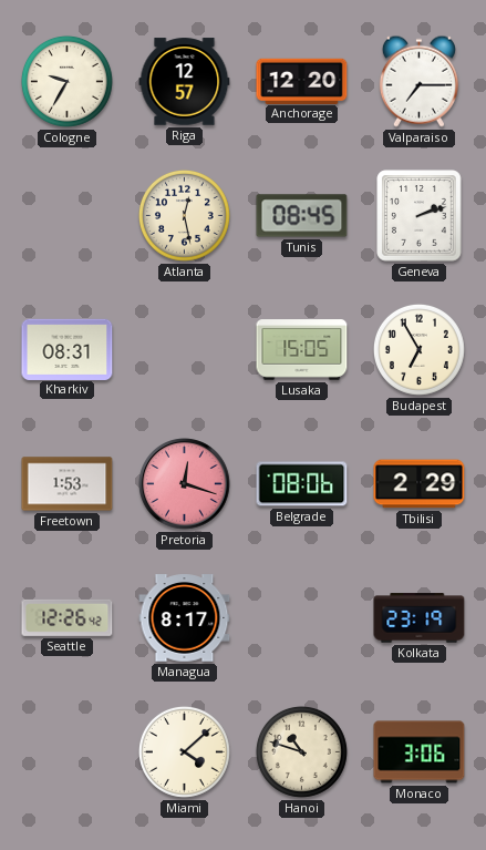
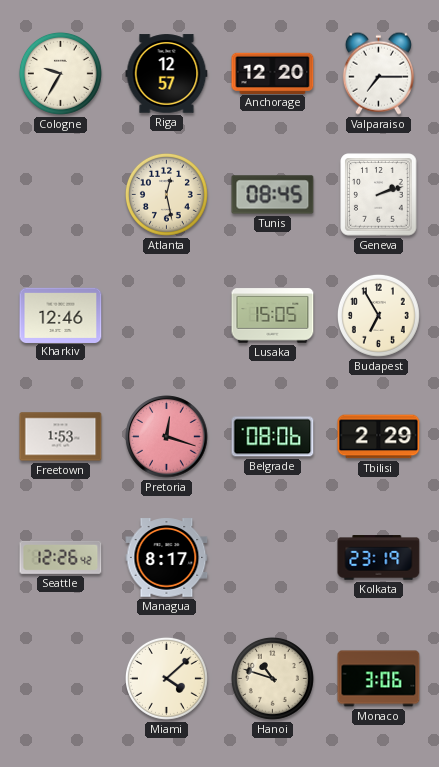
Kharkiv: 08:31 -> 12:46 (61, 315)
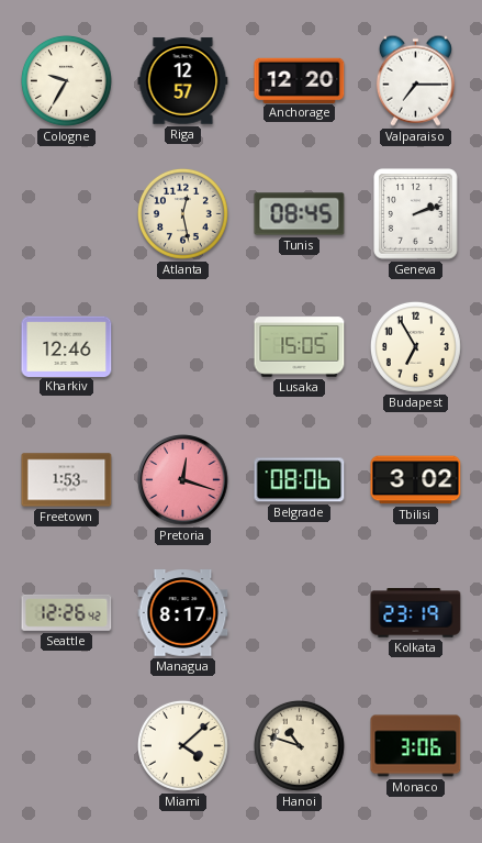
Tbilisi: 2:29 -> 3:02 (416, 480)
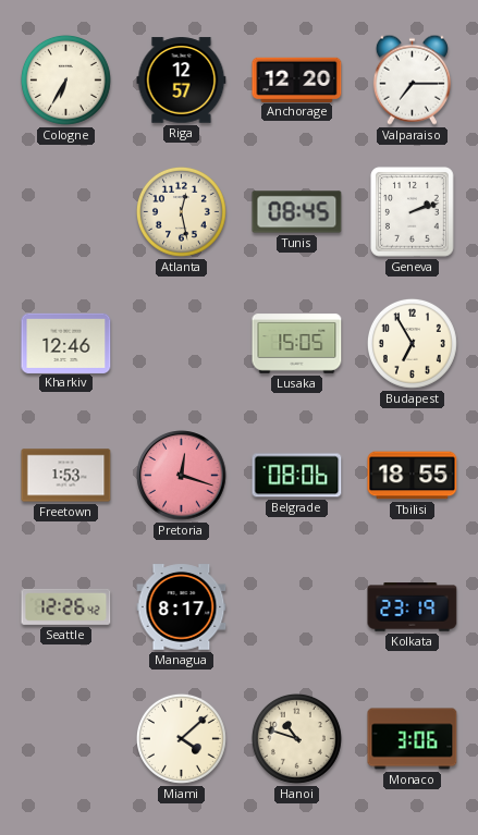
Cologne: 9:35 -> 6:35 (65, 79)
Tbilisi: 3:02 -> 18:55 (413, 476)
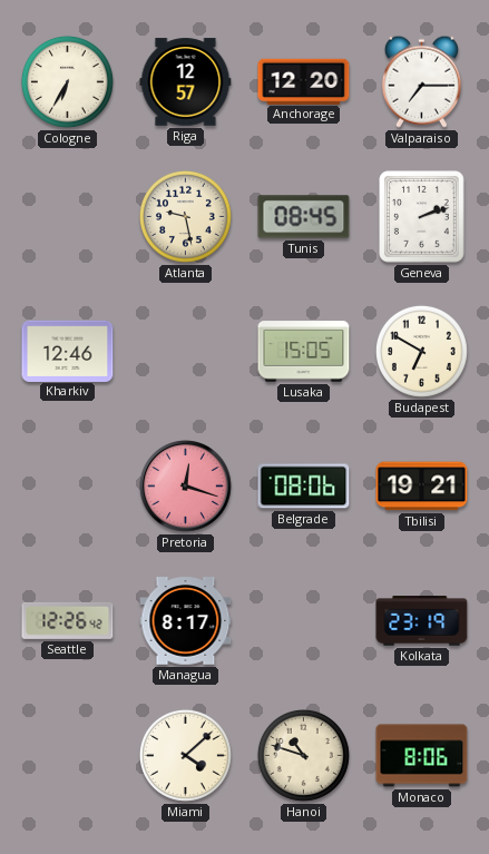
Atlanta: 12:28 -> 9:28 (185, 216)
Budapest: 6:55 -> 6:50 (421, 351)
Freetown: 1:53 -> none (66, 476)
Tbilisi: 18:55 -> 19:21 (422, 487)
Monaco: 3:06 -> 8:06 (422, 756)
